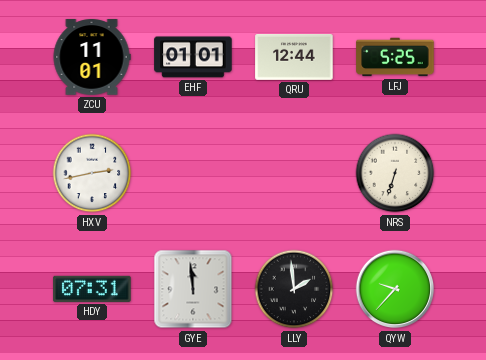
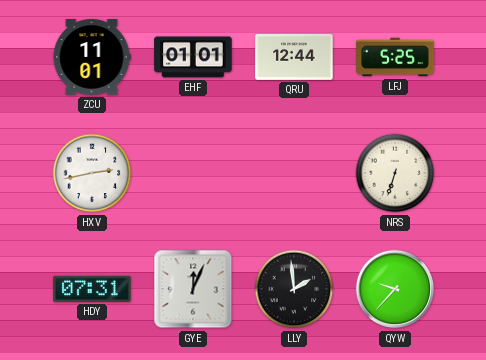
GYE: 11:59 -> 12:04 (193, 289)
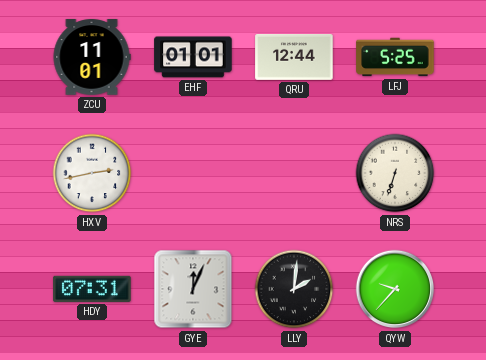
LLY: 1:59 -> 2:01 (294, 289)
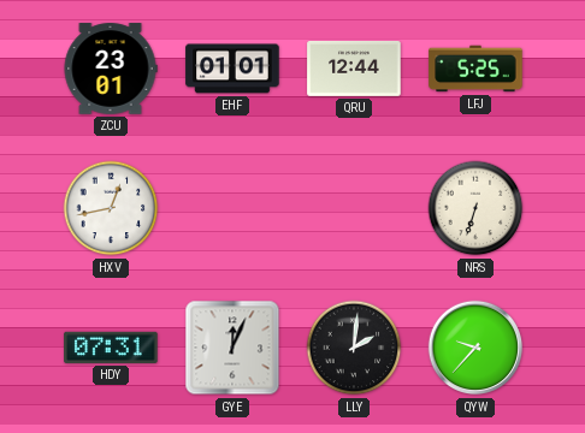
ZCU: 11:01 -> 23:01 (111, 69)
HXV: 2:43 -> 12:43 (111, 208)
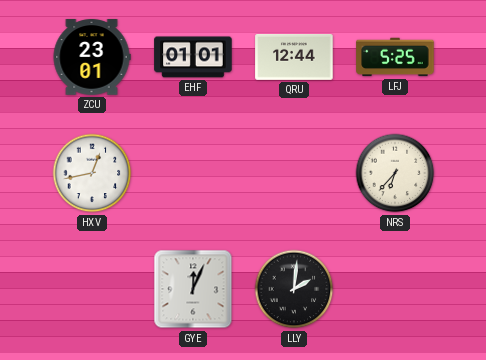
NRS: 6:33 -> 6:37 (395, 173)
HDY: 07:31 -> none (111, 348)
QYW: 9:37 -> none (475, 348)
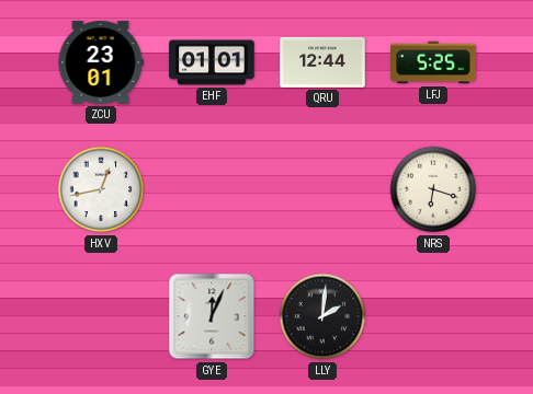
NRS: 6:37 -> 6:18 (433, 189)
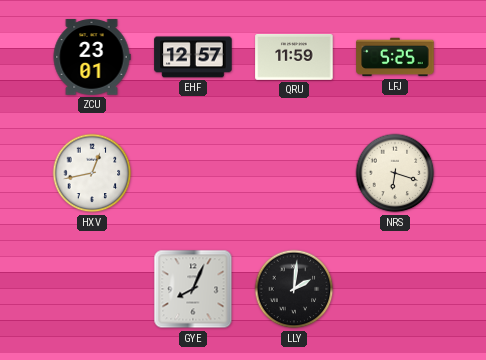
EHF: 01:01 -> 12:57 (193, 57)
QRU: 12:44 -> 11:59 (294, 58)
GYE: 12:04 -> 8:04 (193, 289)
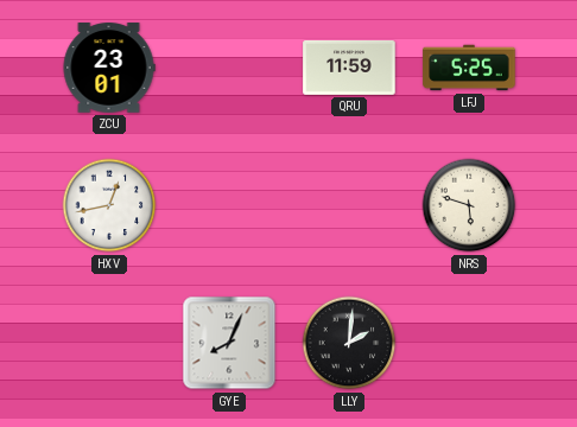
EHF: 12:57 -> none (193, 57)
NRS: 6:18 -> 5:48 (469, 205)
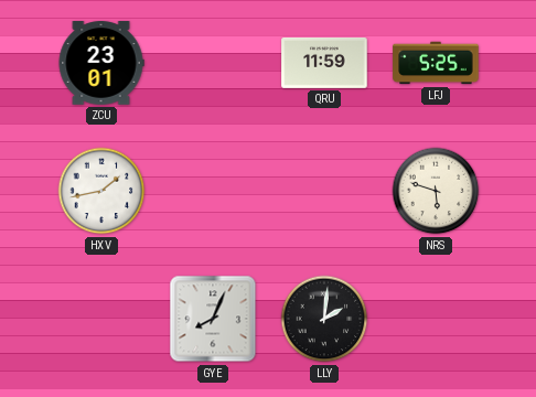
HXV: 12:43 -> 1:43 (101, 191)
